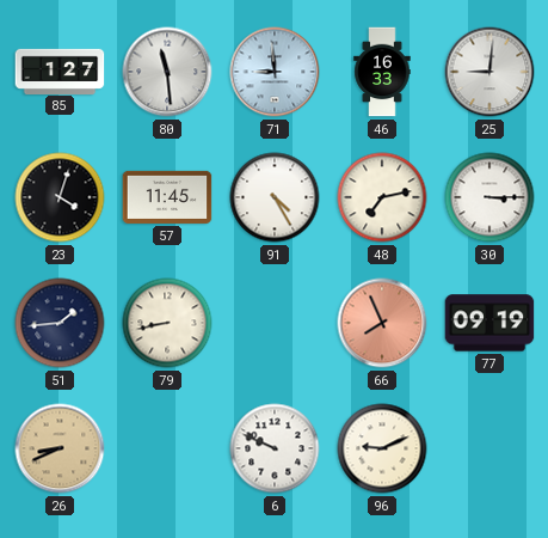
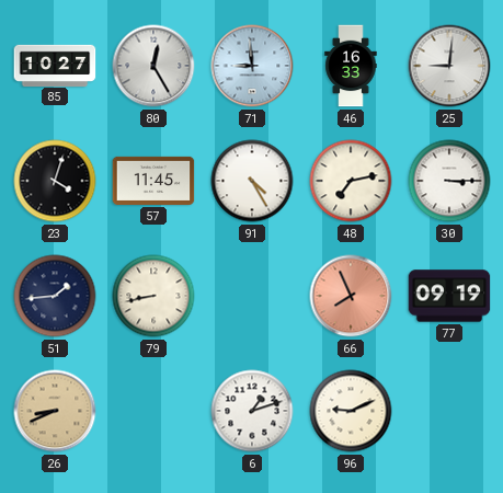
85: 1:27 -> 10:27 (55, 65)
80: 11:29 -> 12:25 (153, 66)
6: 9:49 -> 1:12 (252, 411)
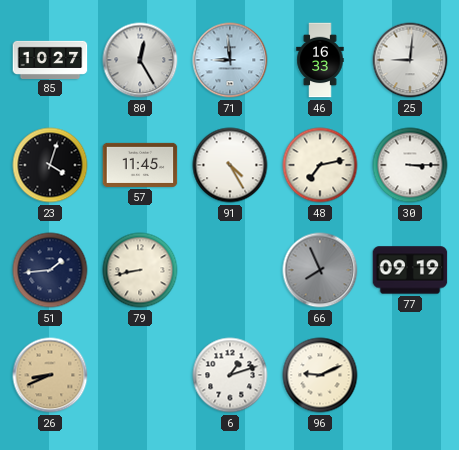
66 dial: salmon -> grey (320, 270)
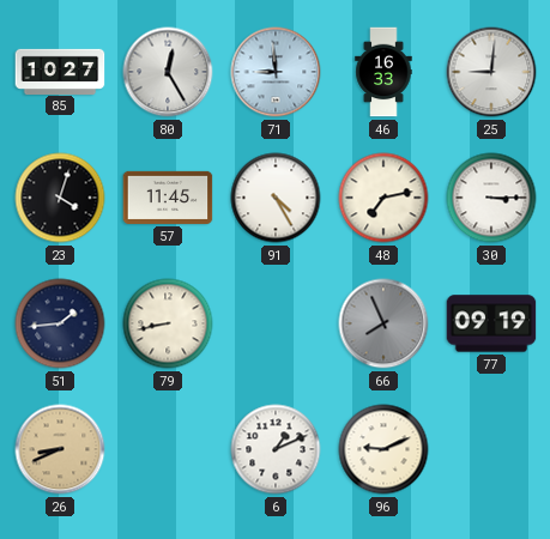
6: 1:12 -> 1:11 (276, 449)
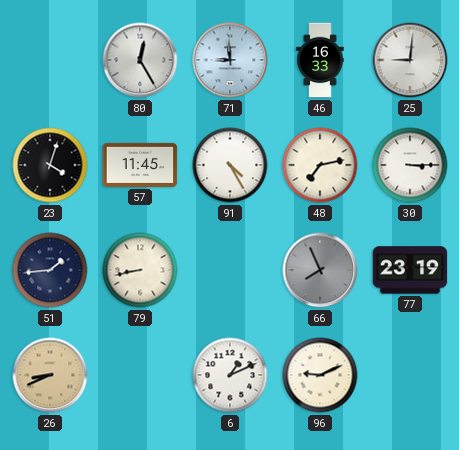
85: 10:27 -> none (60, 71)
77: 09:19 -> 23:19 (410, 270)
